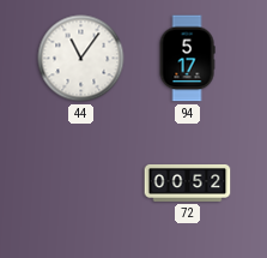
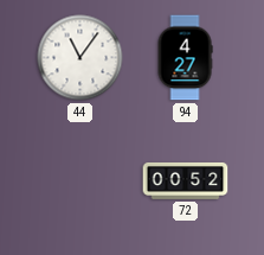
94: 5:17 -> 4:27 (185, 58)
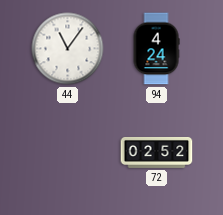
94: 4:27 -> 4:24 (156, 49)
72: 00:52 -> 02:52 (157, 152)
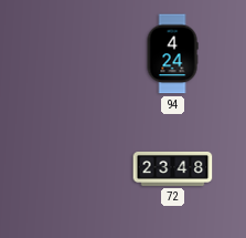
44: 11:06 -> none (68, 49)
72: 02:52 -> 23:48 (173, 168)
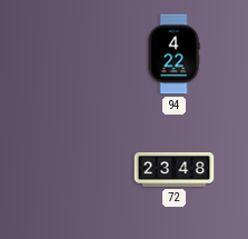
94: 4:24 -> 4:22 (173, 54)
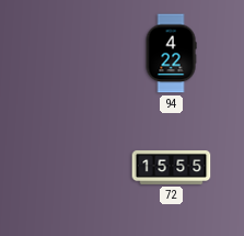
72: 23:48 -> 15:55 (172, 167)
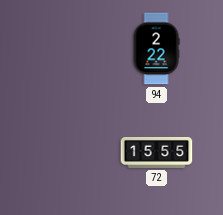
94: 4:22 -> 2:22 (156, 49)
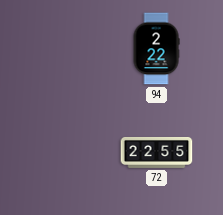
72: 15:55 -> 22:55 (157, 152)
